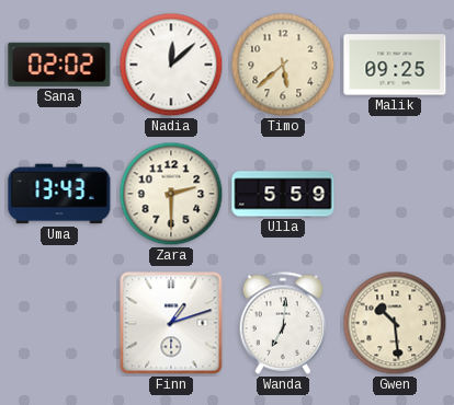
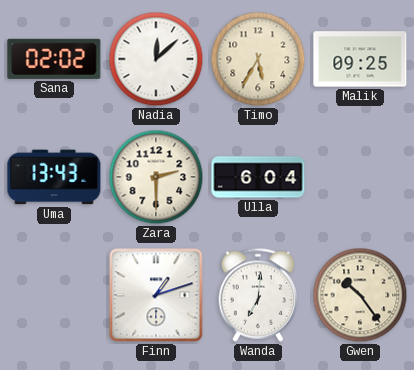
Timo: 5:38 -> 5:35 (258, 59)
Ulla: 5:59 -> 6:04 (258, 177)
Gwen: 10:29 -> 10:24 (360, 295)
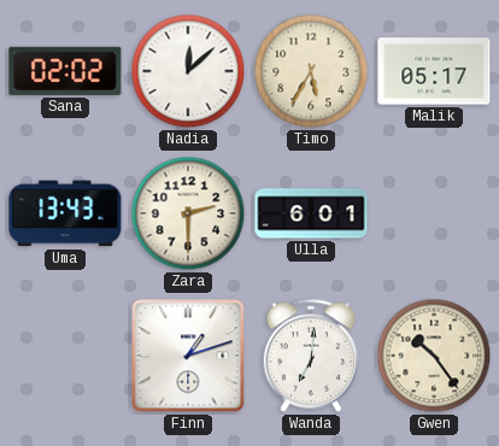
Malik: 09:25 -> 05:17 (434, 71)
Ulla: 6:04 -> 6:01 (311, 213)
